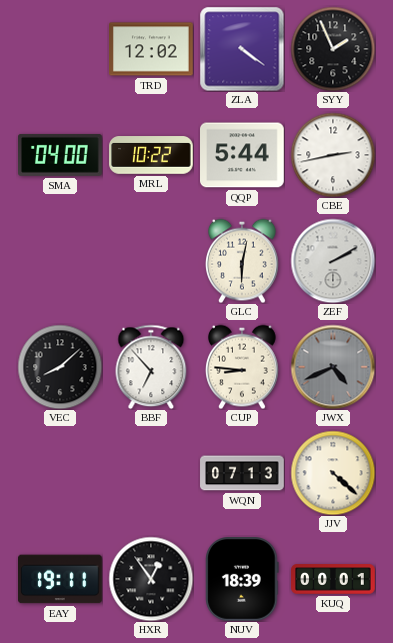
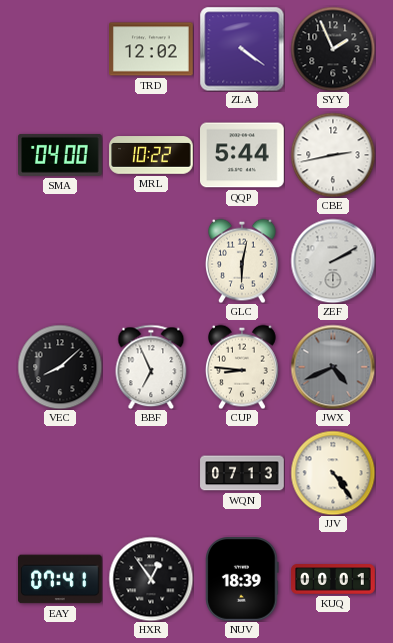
BBF: 6:53 -> 6:56 (151, 367)
JJV: 4:22 -> 4:24 (333, 473)
EAY: 19:11 -> 07:41 (61, 579)
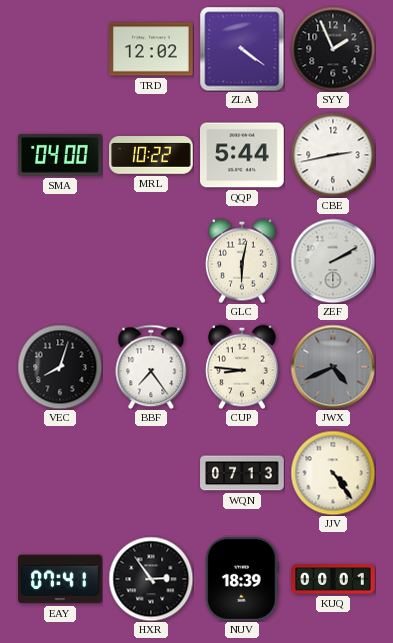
VEC: 8:08 -> 8:03 (60, 367)
BBF: 6:56 -> 7:24 (151, 367)
HXR: 12:54 -> 2:54 (151, 579)
